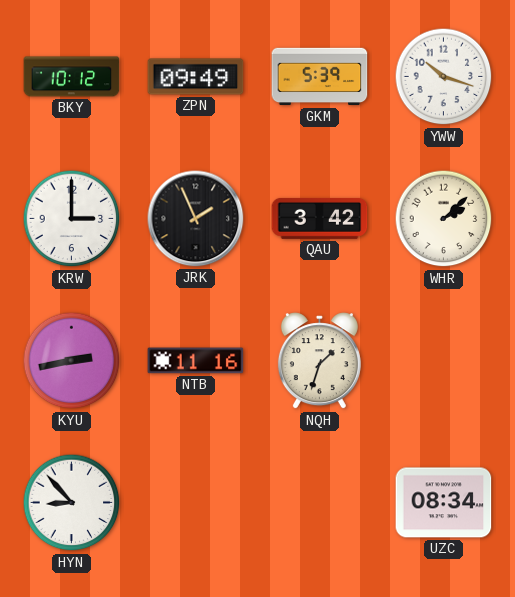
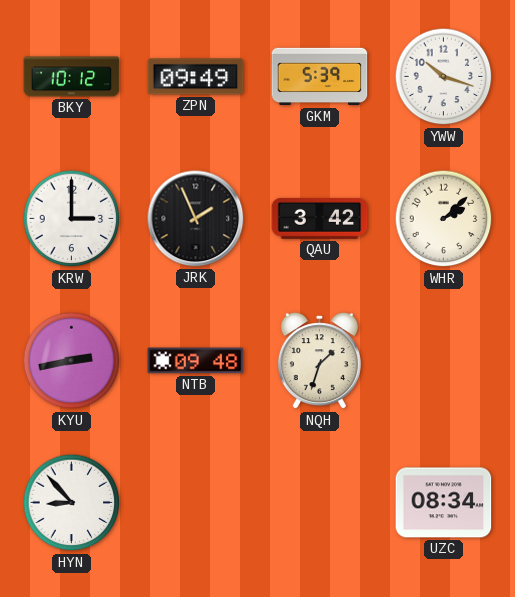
NTB: 11:16 -> 09:48 (196, 361)
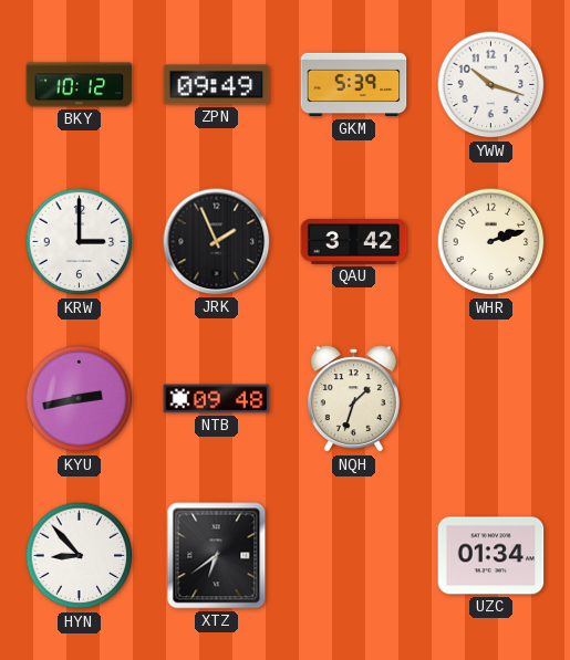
WHR: 2:08 -> 2:12 (491, 242)
XTZ: none -> 6:39 (217, 556)
UZC: 08:34 -> 01:34 (491, 556)
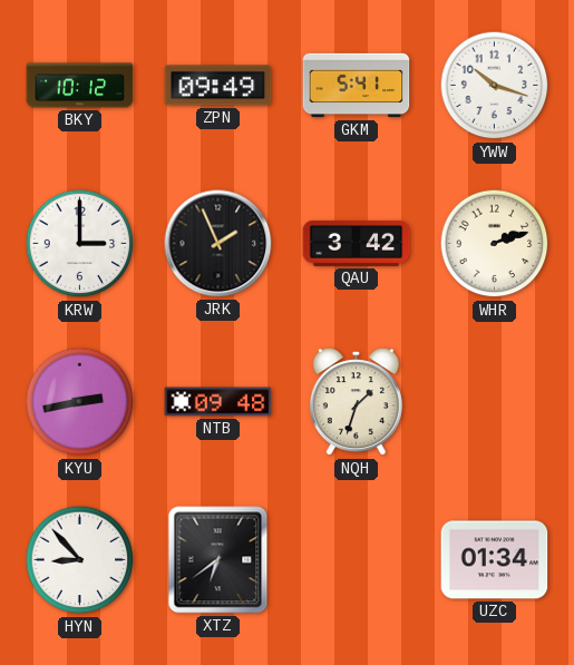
GKM: 5:39 -> 5:41 (357, 86)
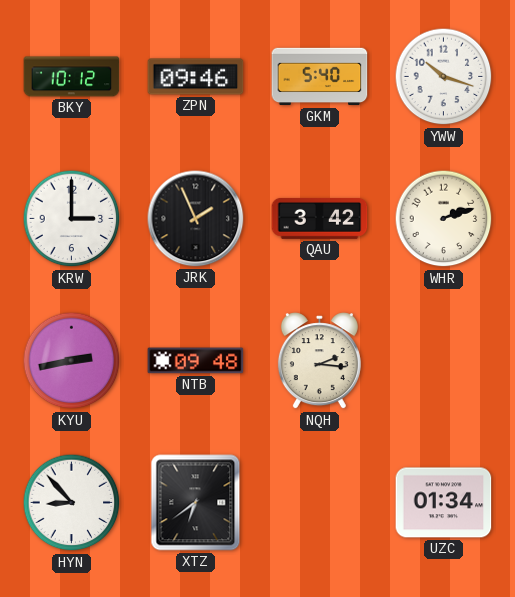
ZPN: 09:49 -> 09:46 (196, 77)
GKM: 5:41 -> 5:40 (320, 77)
NQH: 1:33 -> 2:16 (319, 361)
